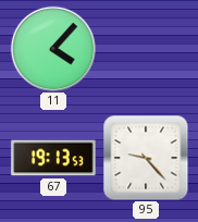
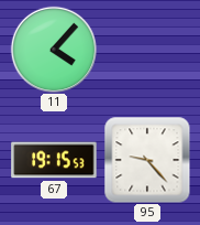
67: 19:13 -> 19:15 (54, 160)
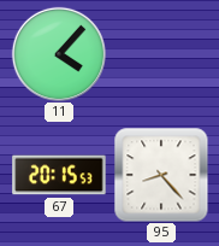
67: 19:15 -> 20:15 (59, 175)
95: 9:23 -> 8:23 (161, 175)
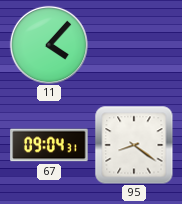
67: 20:15 -> 09:04 (49, 145)
95: 8:23 -> 8:21 (134, 145)
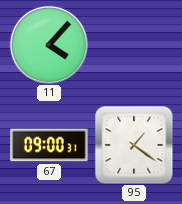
67: 09:04 -> 09:00 (49, 145)
95: 8:21 -> 1:21 (134, 145)
